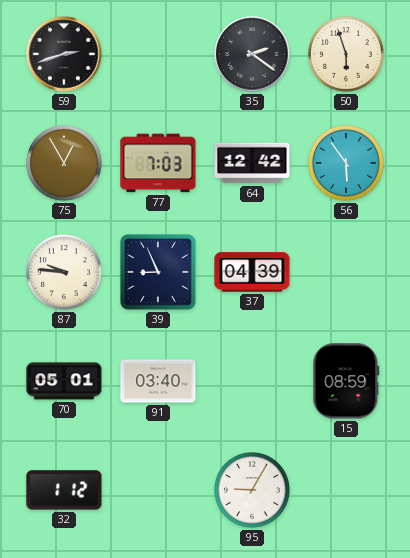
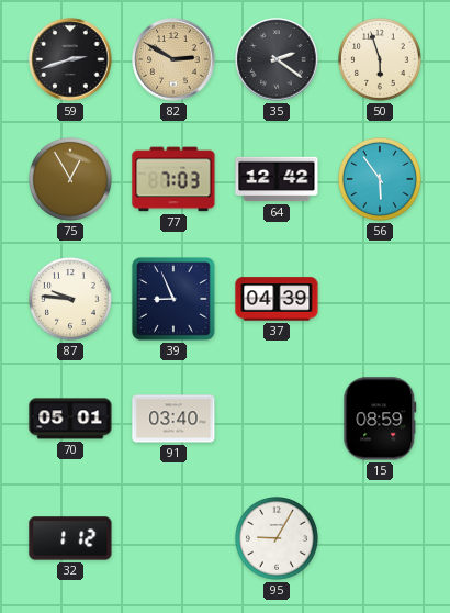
82: none -> 2:50 (173, 59)
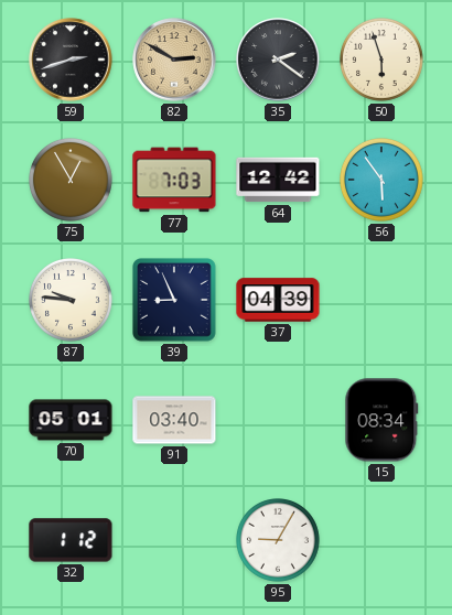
15: 08:59 -> 08:34 (381, 420)
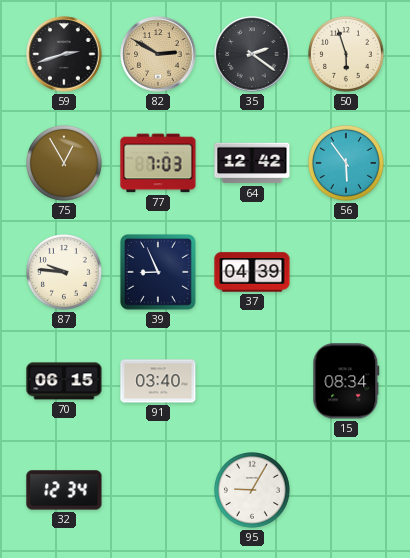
70: 05:01 -> 06:15 (64, 381)
32: 1:12 -> 12:34 (64, 490)
